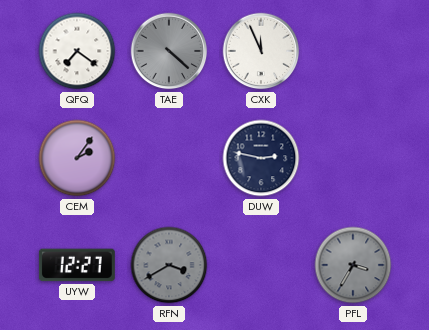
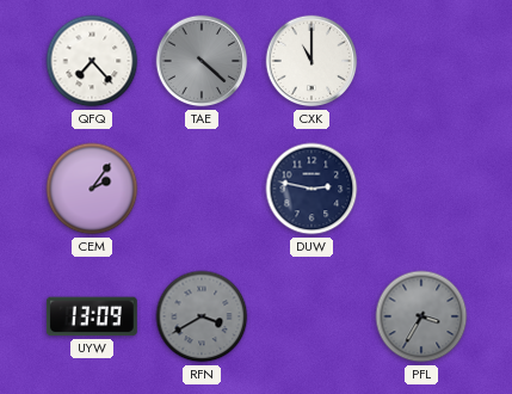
QFQ: 7:21 -> 7:23 (92, 61)
CXK: 11:56 -> 11:00 (311, 61)
UYW: 12:27 -> 13:09 (92, 316)
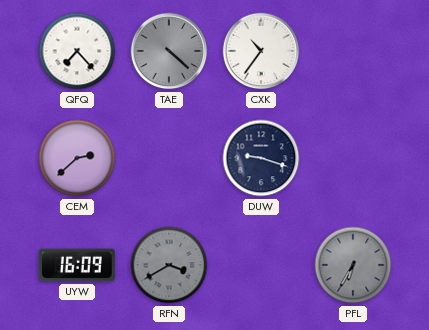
CXK: 11:00 -> 10:36 (261, 51)
CEM: 2:06 -> 2:38 (77, 158)
DUW: 2:47 -> 9:18 (261, 158)
UYW: 13:09 -> 16:09 (77, 265)
PFL: 3:35 -> 6:35 (353, 265)
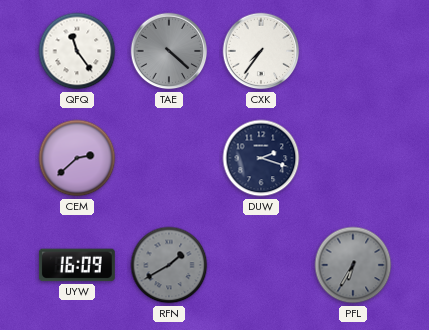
QFQ: 7:23 -> 11:24 (77, 51)
CXK: 10:36 -> 7:36 (261, 51)
DUW: 9:18 -> 2:18 (261, 158)
RFN: 3:40 -> 1:40 (169, 265)
